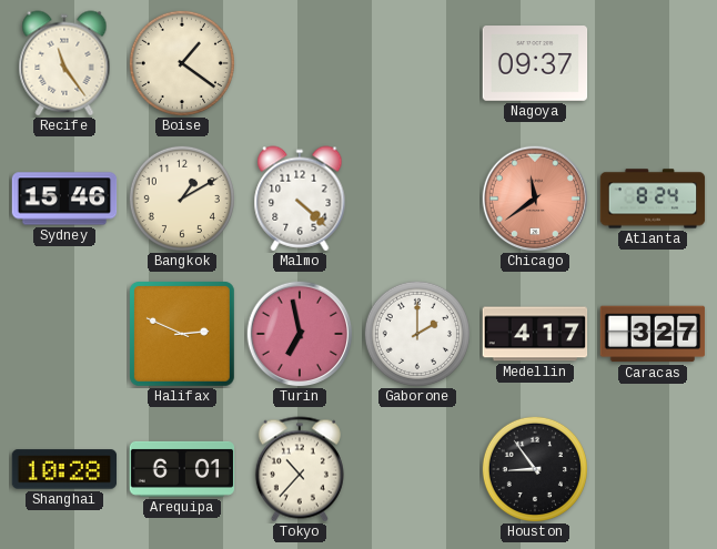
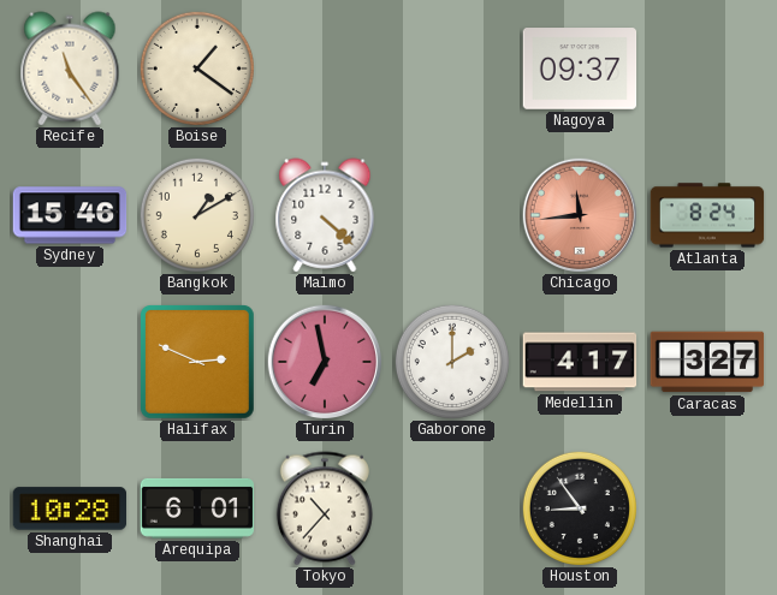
Chicago: 11:39 -> 11:44 (580, 215)
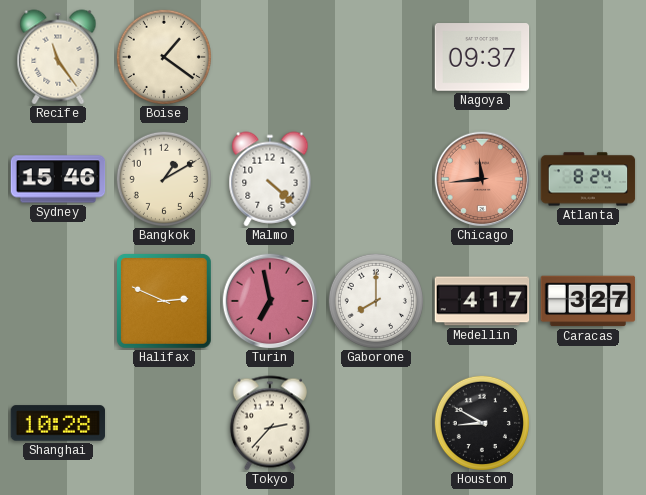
Gaborone: 2:00 -> 8:00 (376, 301)
Arequipa: 6:01 -> none (197, 508)
Tokyo: 10:37 -> 2:37 (270, 423)
Houston: 8:54 -> 8:50 (482, 423)
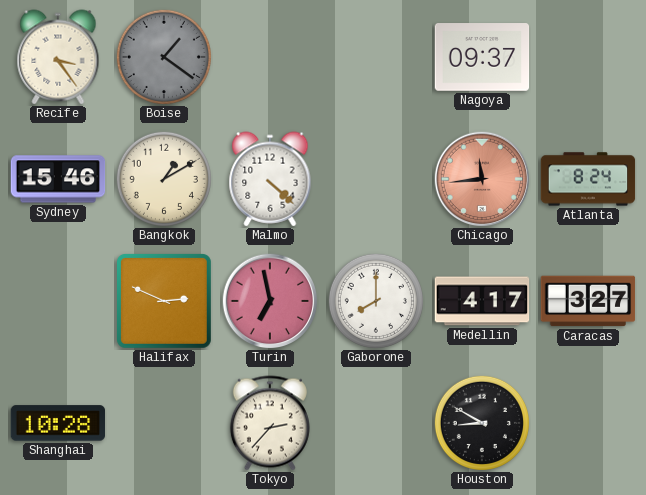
Recife: 11:24 -> 3:24 (58, 57)
Boise dial: cream -> grey (164, 57)
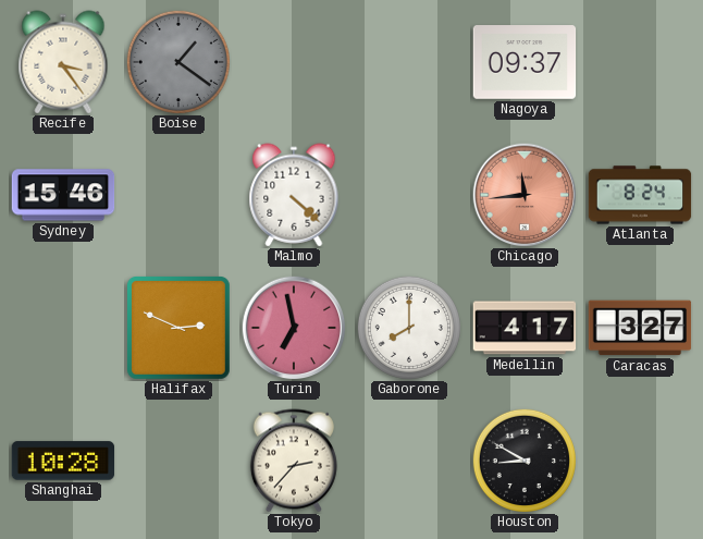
Bangkok: 1:10 -> none (164, 179)
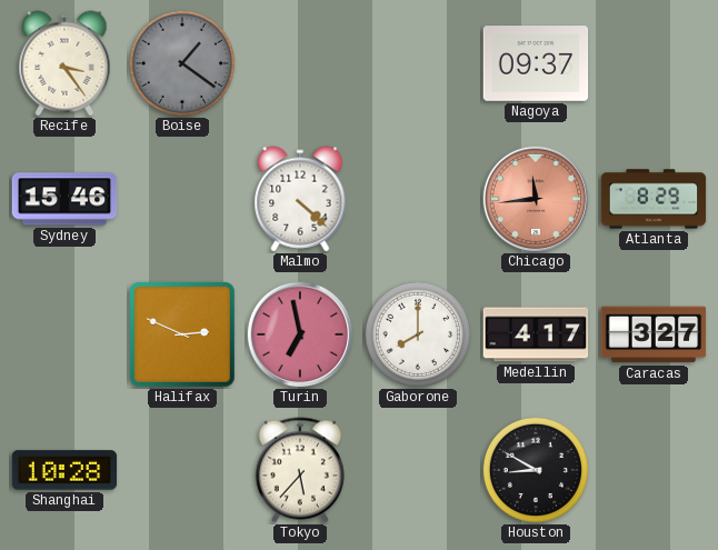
Atlanta: 8:24 -> 8:29 (654, 199)
Tokyo: 2:37 -> 5:37 (300, 470)
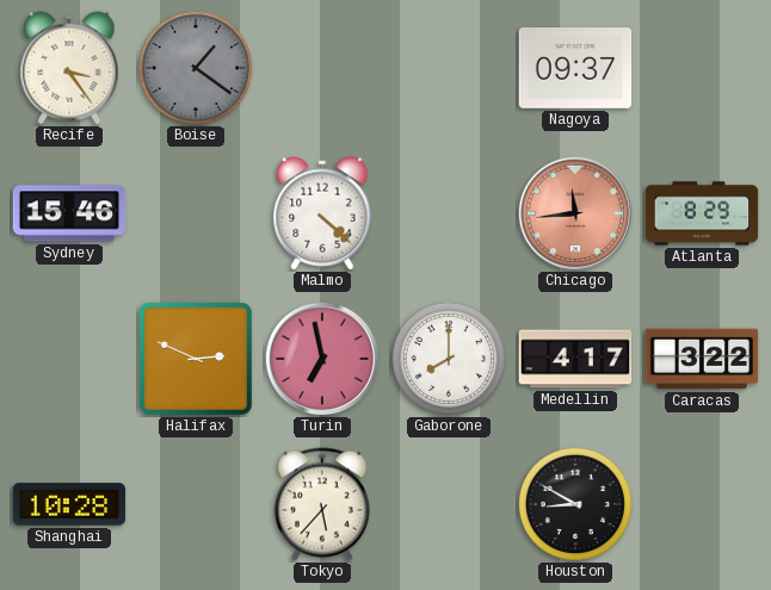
Caracas: 3:27 -> 3:22 (702, 359)
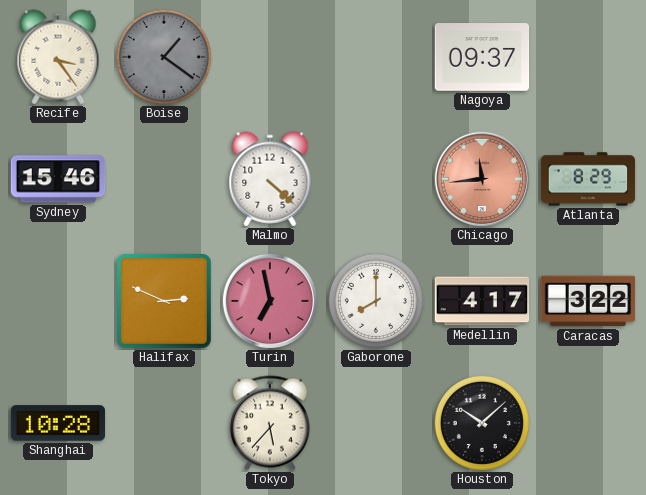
Houston: 8:50 -> 10:08 (482, 423)
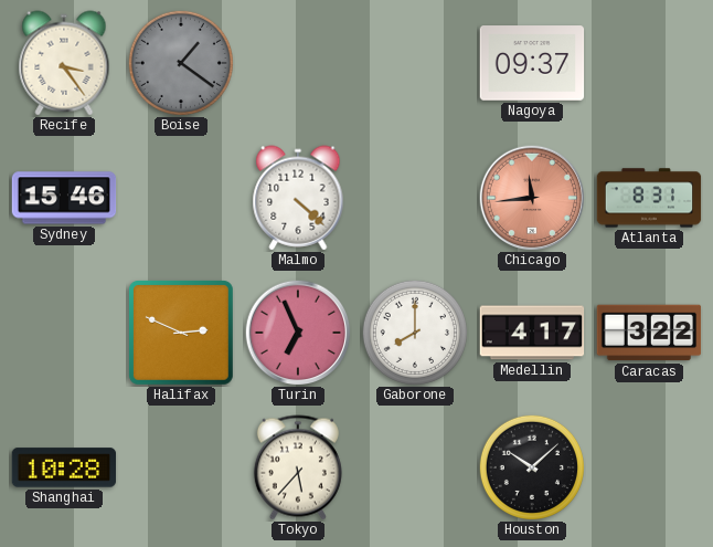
Atlanta: 8:29 -> 8:31 (649, 198)
Turin: 6:58 -> 6:56 (298, 333)
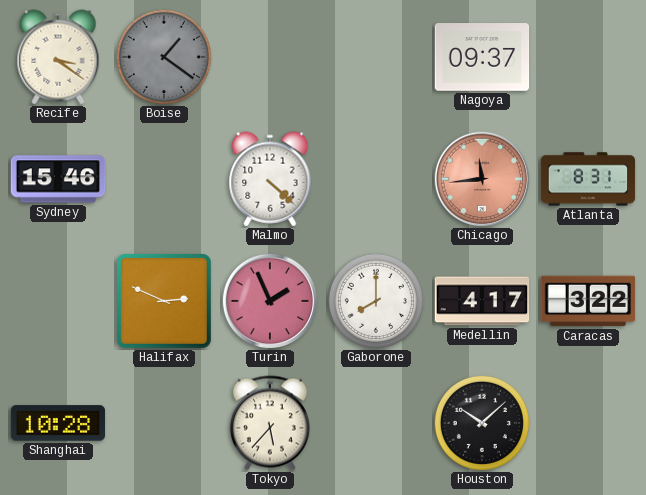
Recife: 3:24 -> 3:21 (58, 57)
Turin: 6:56 -> 1:56 (270, 301)
